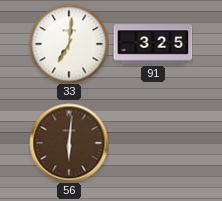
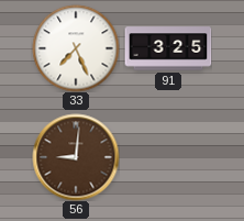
33: 7:01 -> 7:26 (76, 48)
56: 6:01 -> 9:01 (76, 157)
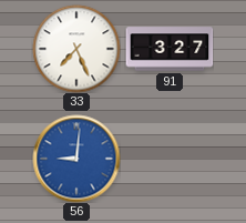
91: 3:25 -> 3:27 (170, 49)
56 dial: brown -> blue (76, 159)
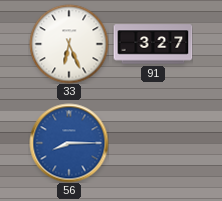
33: 7:26 -> 6:26 (69, 44)
56: 9:01 -> 8:15 (69, 143)
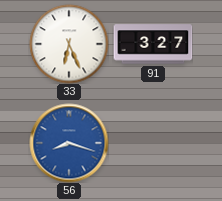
56: 8:15 -> 8:18 (69, 143)
